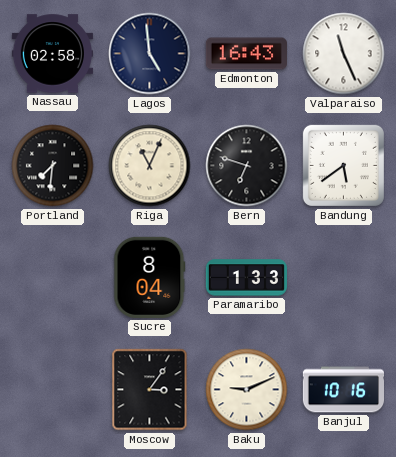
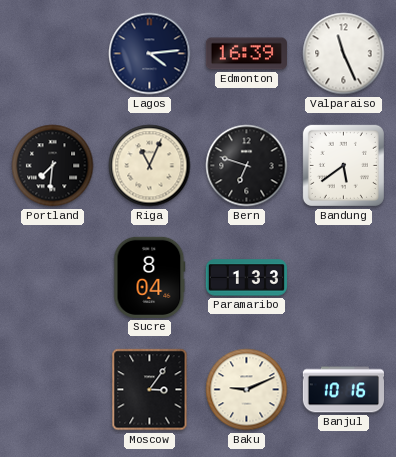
Nassau: 02:58 -> none (52, 54)
Lagos: 4:59 -> 4:14 (150, 54)
Edmonton: 16:43 -> 16:39 (246, 54)
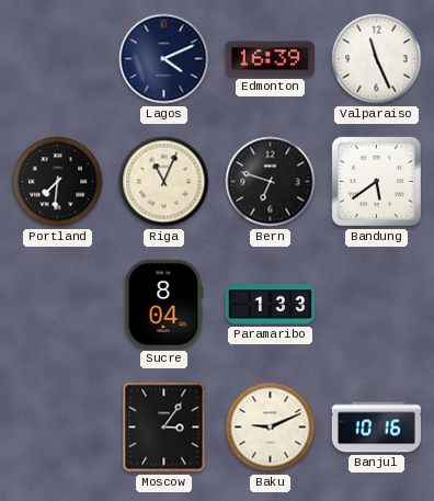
Lagos: 4:14 -> 4:11 (164, 59)
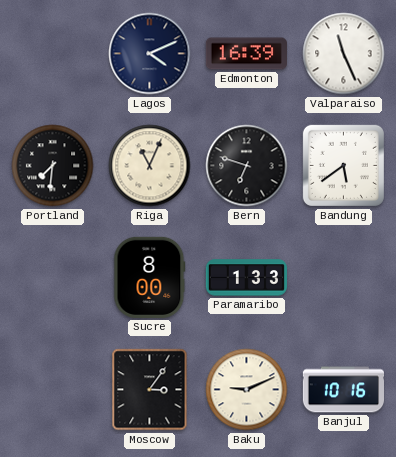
Sucre: 8:04 -> 8:00 (150, 277)
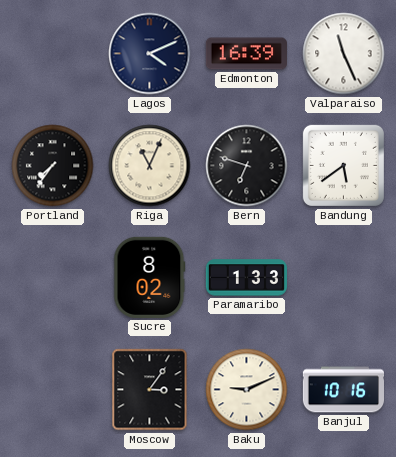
Portland: 7:31 -> 7:36 (53, 166)
Sucre: 8:00 -> 8:02 (150, 277)
